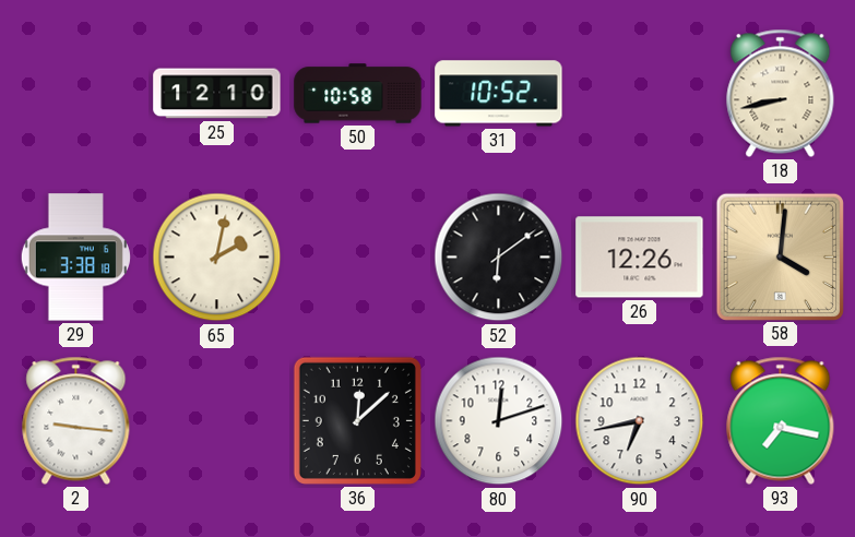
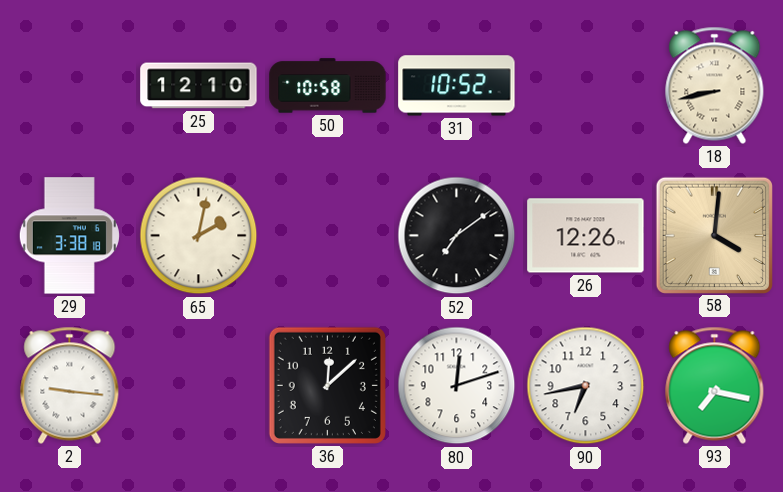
52: 6:09 -> 7:09 (457, 236)
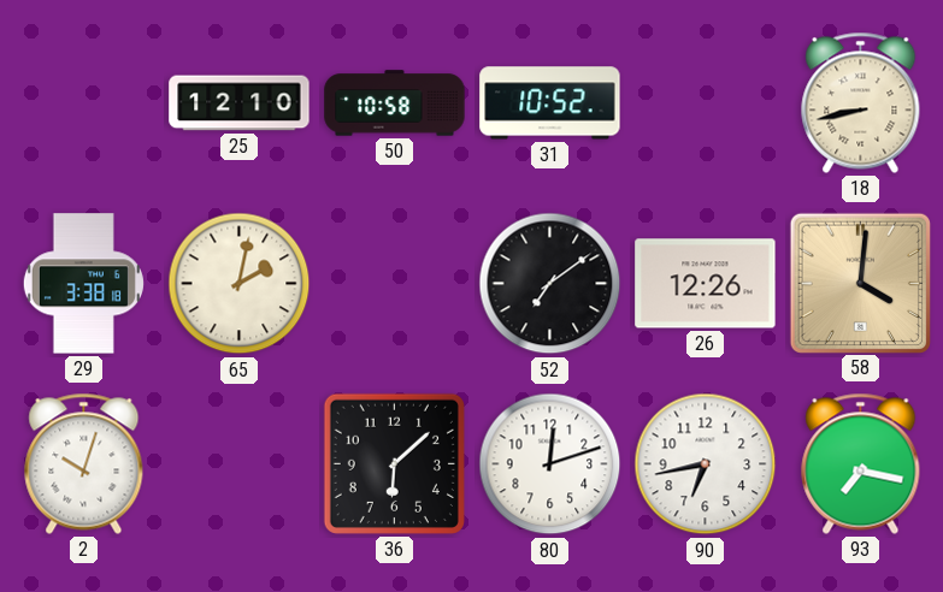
2: 9:16 -> 10:03 (84, 463)
36: 12:08 -> 6:08 (394, 463)
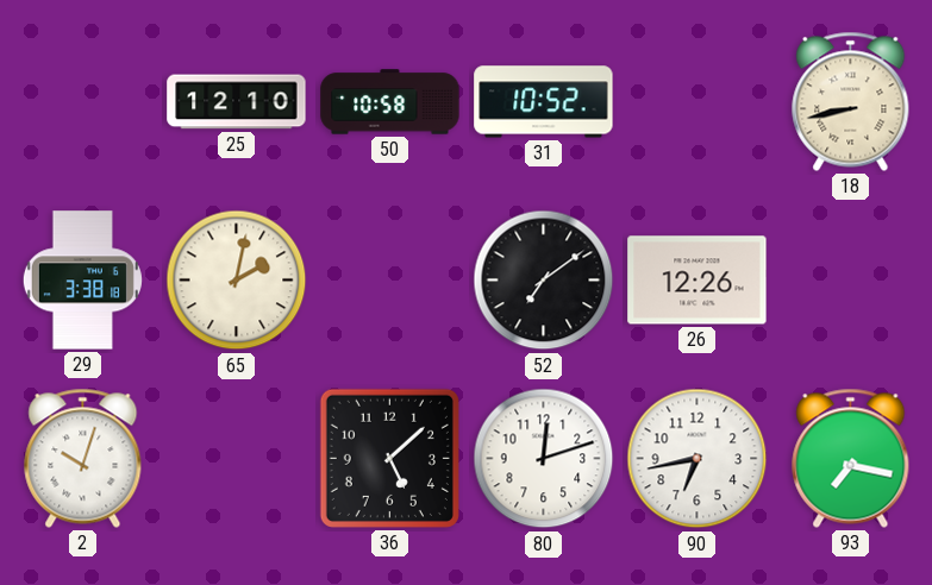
58: 4:01 -> none (860, 283)
36: 6:08 -> 5:08 (389, 458)
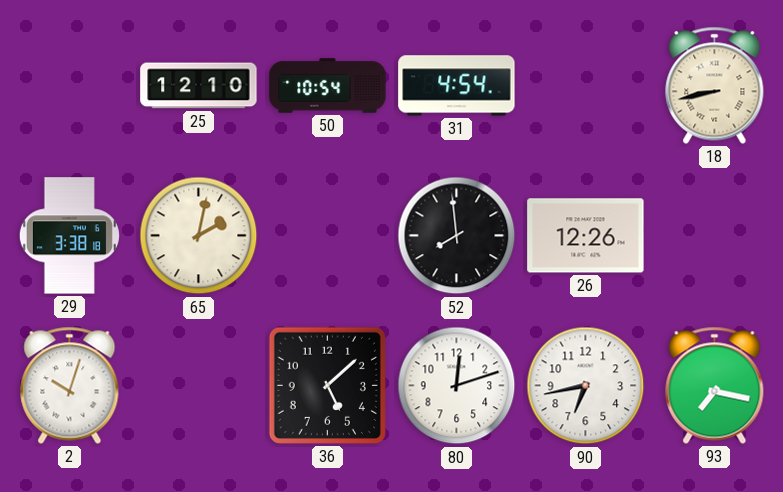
50: 10:58 -> 10:54 (328, 86)
31: 10:52 -> 4:54 (457, 86)
52: 7:09 -> 7:59 (457, 236)
